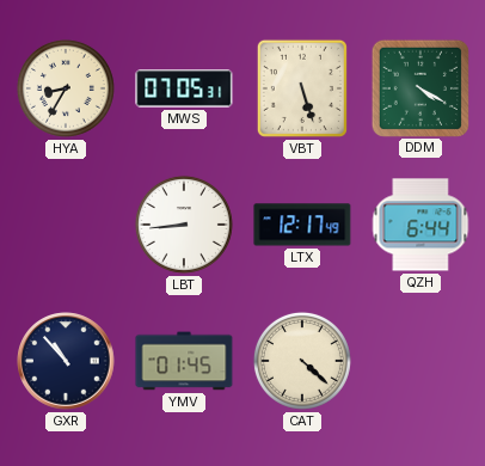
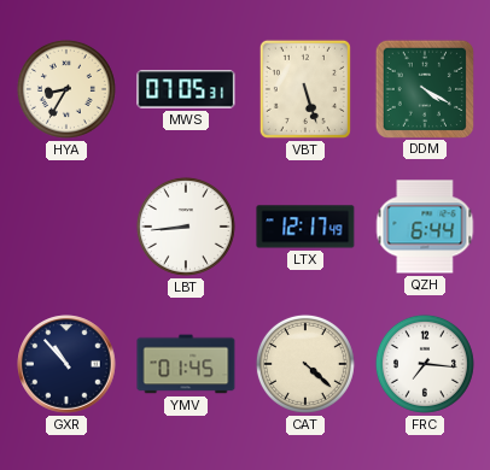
FRC: none -> 7:16 (425, 364)
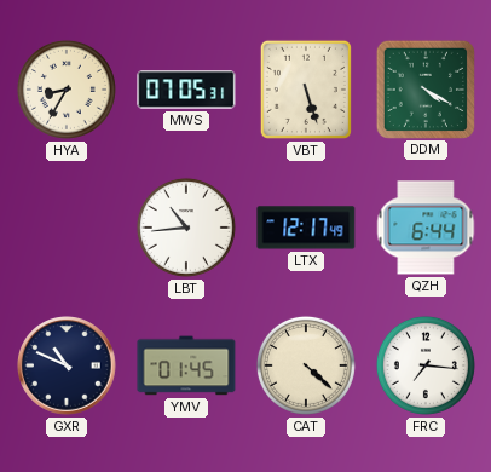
LBT: 8:44 -> 10:44 (186, 228)
GXR: 10:53 -> 10:49 (67, 365)
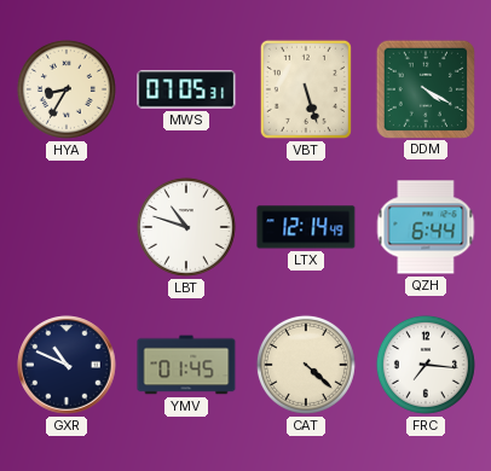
LBT: 10:44 -> 10:48 (186, 227)
LTX: 12:17 -> 12:14 (306, 227)
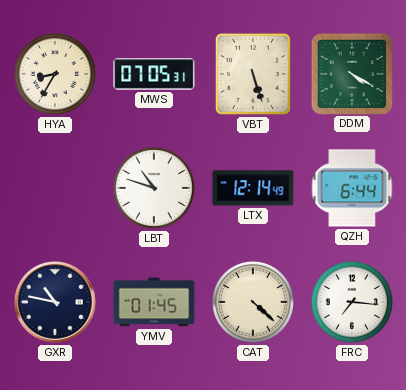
GXR: 10:49 -> 10:47 (55, 302)
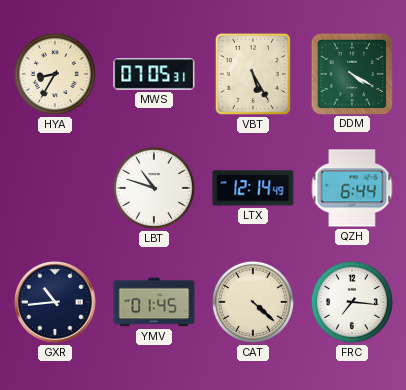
VBT: 5:27 -> 5:25 (253, 74)
GXR: 10:47 -> 10:44 (55, 302)
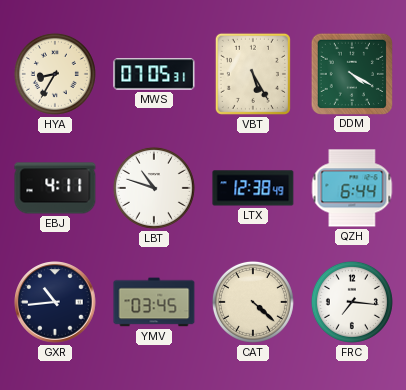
EBJ: none -> 4:11 (55, 188)
LTX: 12:14 -> 12:38 (253, 188)
YMV: 01:45 -> 03:45 (154, 302)
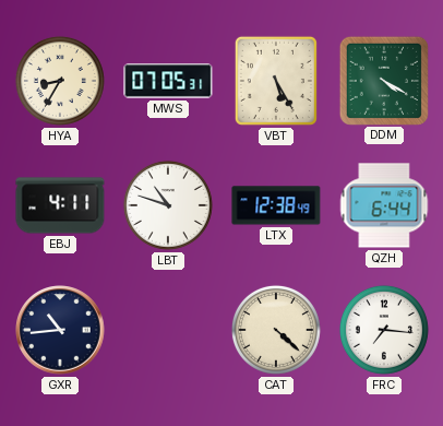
YMV: 03:45 -> none (154, 302)
